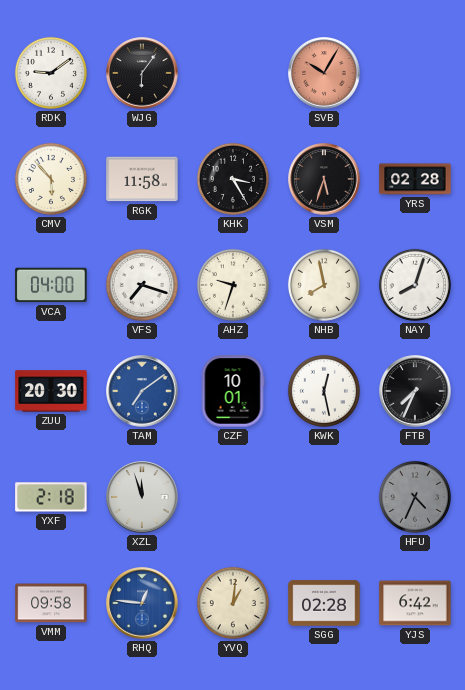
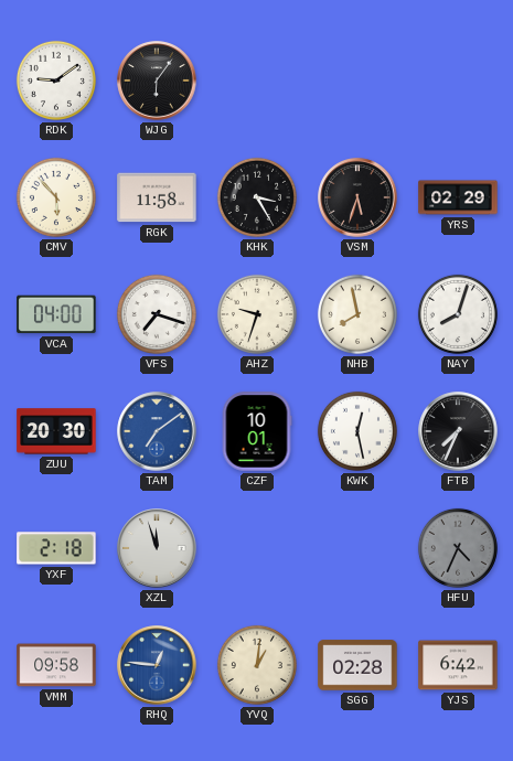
SVB: 10:05 -> none (324, 73)
YRS: 02:28 -> 02:29 (458, 197)
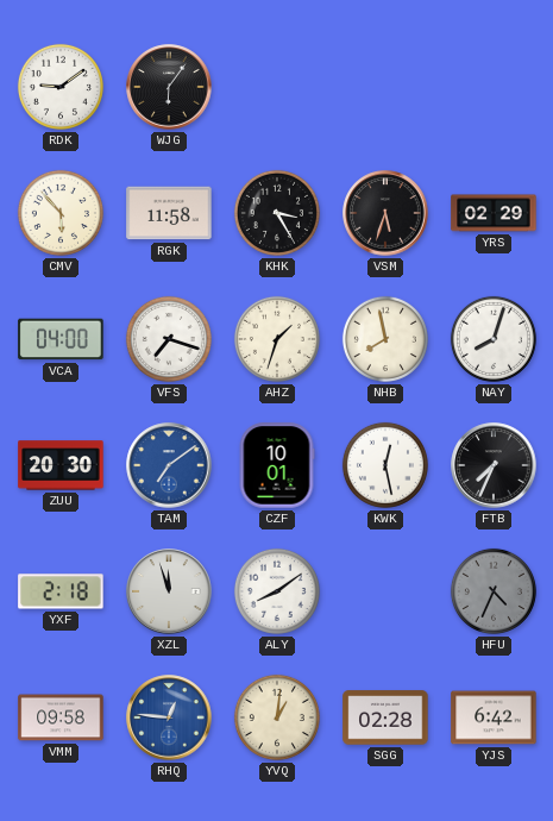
AHZ: 9:33 -> 1:33 (277, 339)
ALY: none -> 8:09 (277, 591)
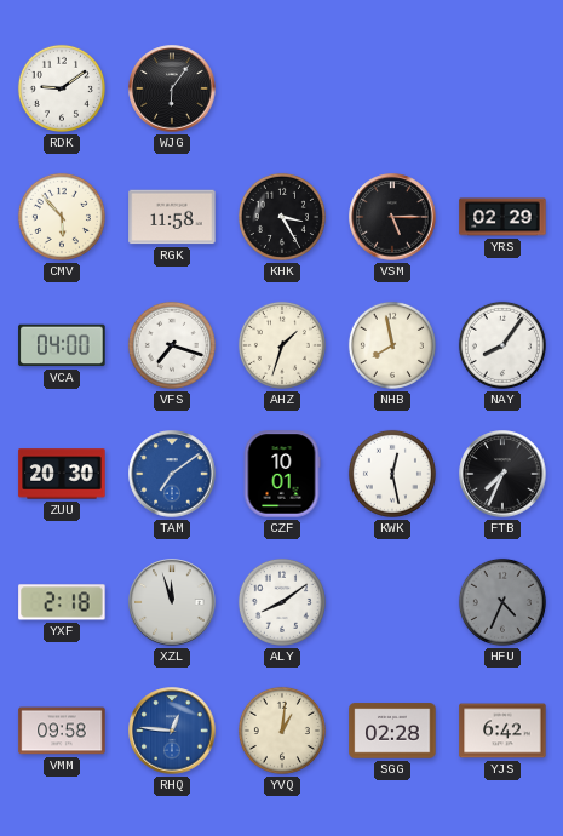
VSM: 5:33 -> 5:15 (392, 217)
NAY: 8:03 -> 8:06 (502, 345)
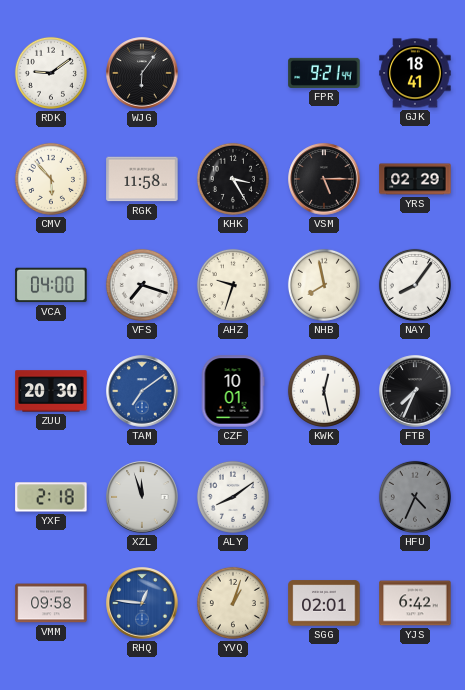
FPR: none -> 9:21 (324, 73)
GJK: none -> 18:41 (415, 73)
AHZ: 1:33 -> 9:33 (233, 285)
YVQ: 1:01 -> 1:03 (233, 603)
SGG: 02:28 -> 02:01 (324, 603)
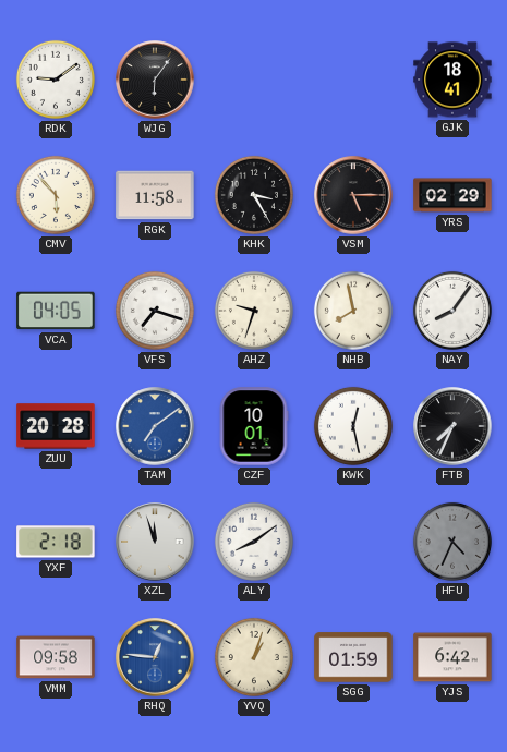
FPR: 9:21 -> none (324, 73)
VCA: 04:00 -> 04:05 (56, 311)
ZUU: 20:30 -> 20:28 (56, 426)
SGG: 02:01 -> 01:59 (353, 657)
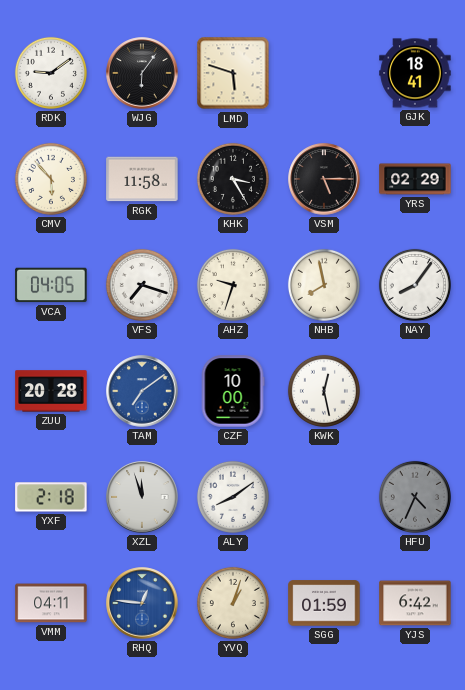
LMD: none -> 5:48 (233, 73)
CZF: 10:01 -> 10:00 (233, 391)
FTB: 7:34 -> none (452, 426)
VMM: 09:58 -> 04:11 (51, 603)
